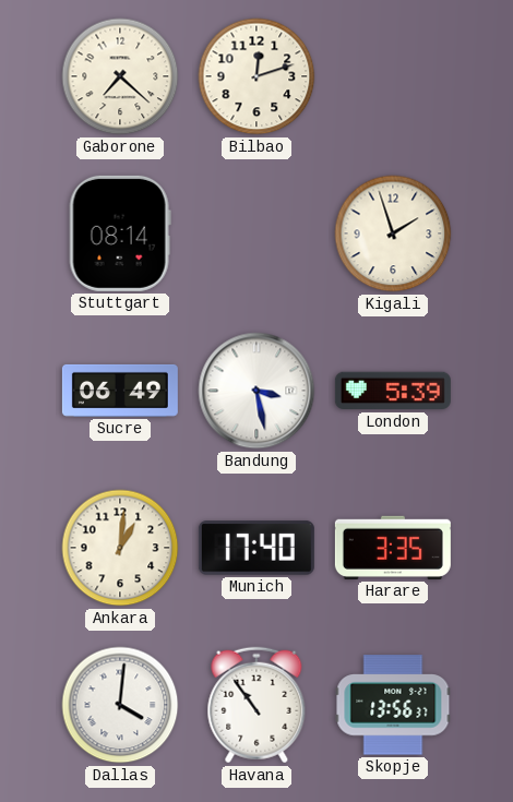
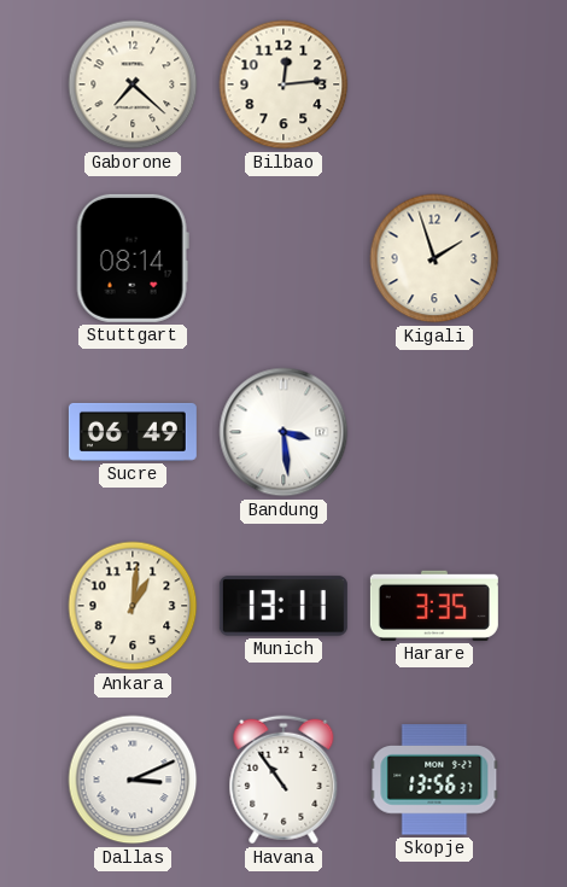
Bilbao: 12:12 -> 12:14 (283, 84)
Bandung: 3:28 -> 3:29 (283, 432)
London: 5:39 -> none (393, 391)
Munich: 17:40 -> 13:11 (283, 606)
Dallas: 4:01 -> 3:11 (133, 780)
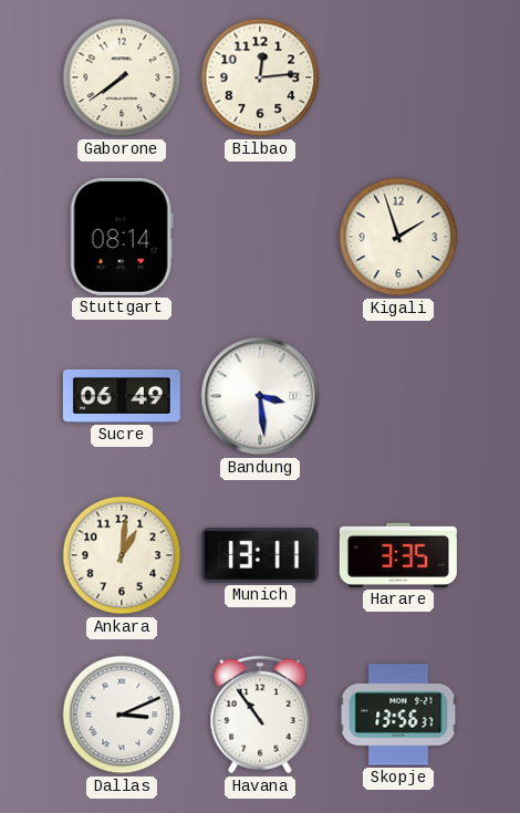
Gaborone: 7:22 -> 7:39 (122, 77)
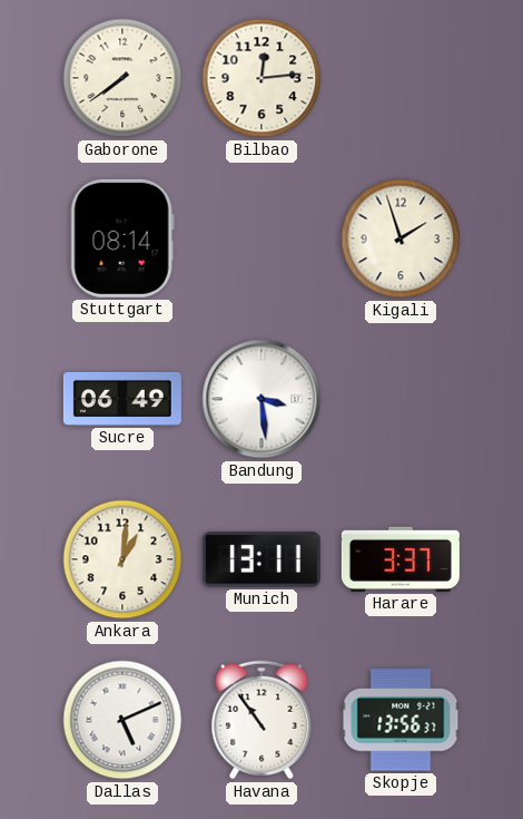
Harare: 3:35 -> 3:37 (401, 559)
Dallas: 3:11 -> 5:11 (122, 720)
